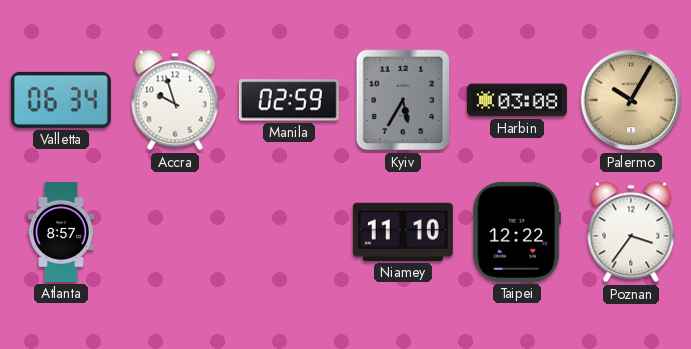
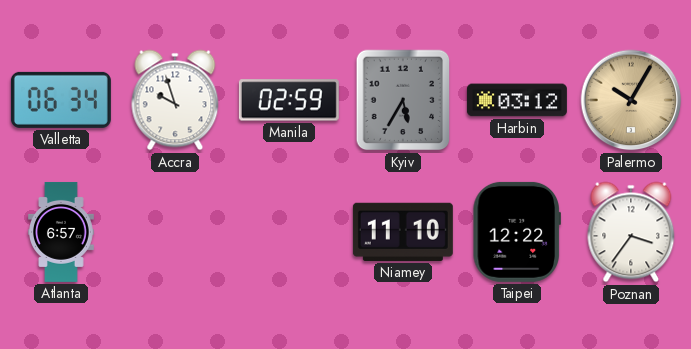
Harbin: 03:08 -> 03:12 (517, 100)
Atlanta: 8:57 -> 6:57 (61, 232)
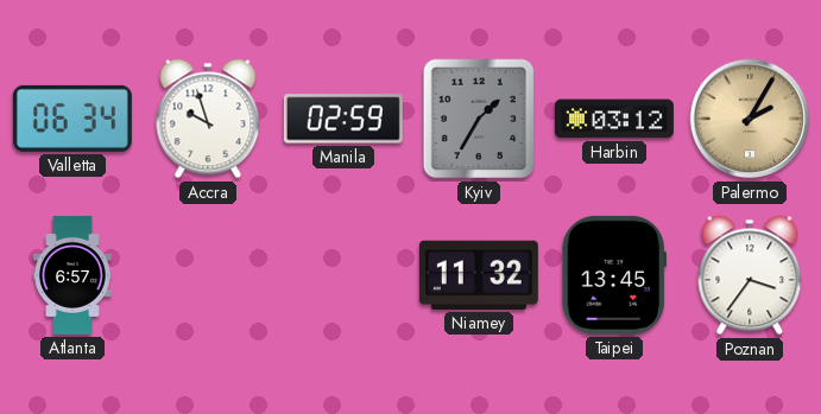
Kyiv: 5:35 -> 1:35 (479, 119)
Palermo: 10:05 -> 2:05 (750, 119)
Niamey: 11:10 -> 11:32 (479, 275)
Taipei: 12:22 -> 13:45 (614, 275)
